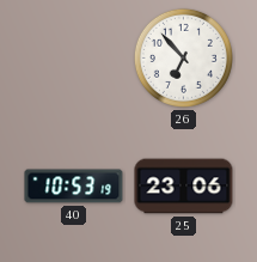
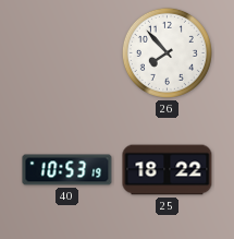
26: 6:53 -> 7:53 (167, 52)
25: 23:06 -> 18:22 (168, 170)
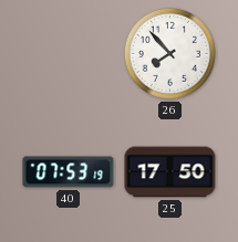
40: 10:53 -> 07:53 (69, 172)
25: 18:22 -> 17:50 (170, 172)
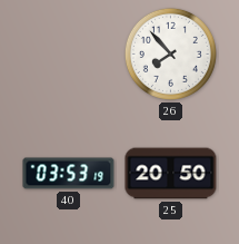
40: 07:53 -> 03:53 (69, 174)
25: 17:50 -> 20:50 (171, 174)
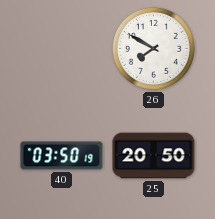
26: 7:53 -> 7:50 (153, 48)
40: 03:53 -> 03:50 (62, 156)
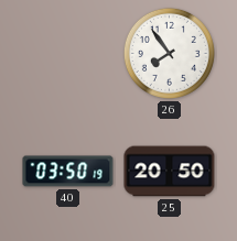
26: 7:50 -> 7:54 (169, 53)
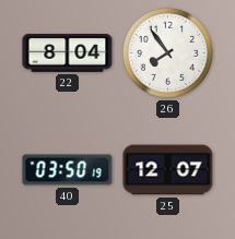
22: none -> 8:04 (68, 52)
25: 20:50 -> 12:07 (168, 170)
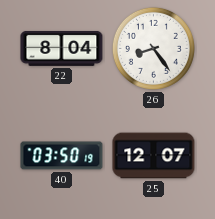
26: 7:54 -> 8:24 (153, 48)
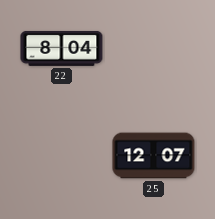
26: 8:24 -> none (153, 48)
40: 03:50 -> none (62, 156)
